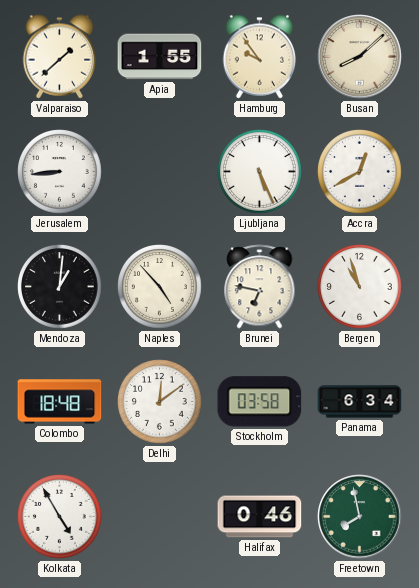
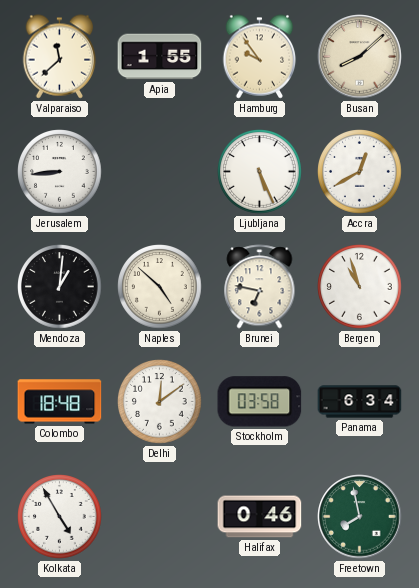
Valparaiso: 1:38 -> 11:38 (60, 57)
Naples: 4:53 -> 4:52 (160, 287)
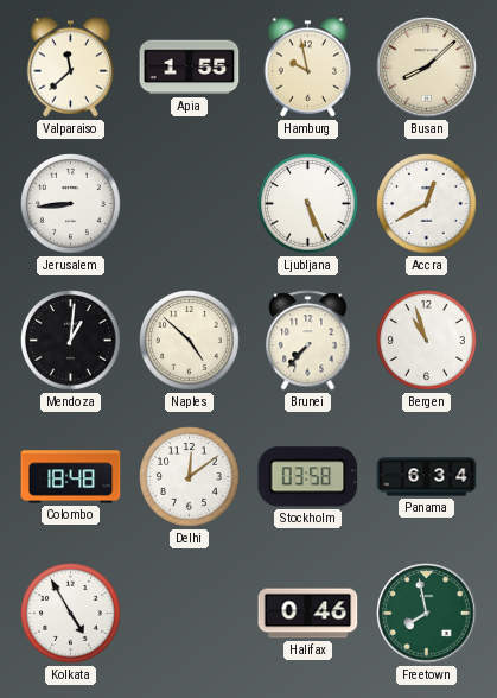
Hamburg: 9:54 -> 9:58 (308, 68)
Brunei: 6:47 -> 7:37 (308, 341)
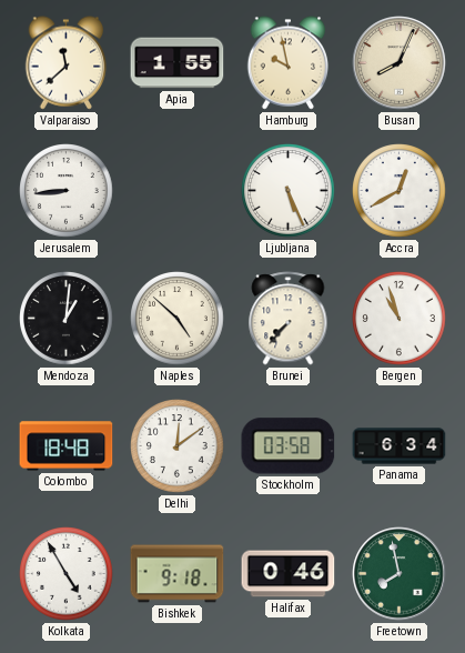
Busan: 8:08 -> 8:04 (400, 63)
Bishkek: none -> 9:18 (178, 574)
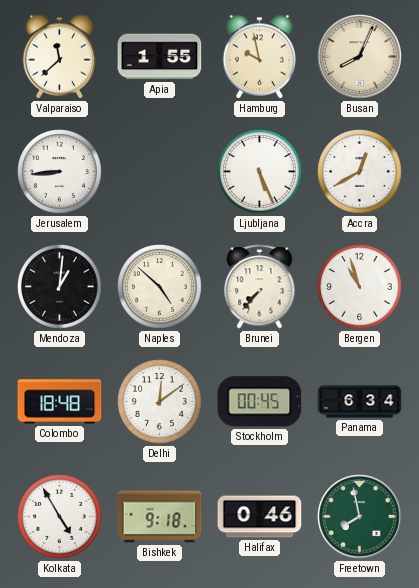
Stockholm: 03:58 -> 00:45 (260, 402)
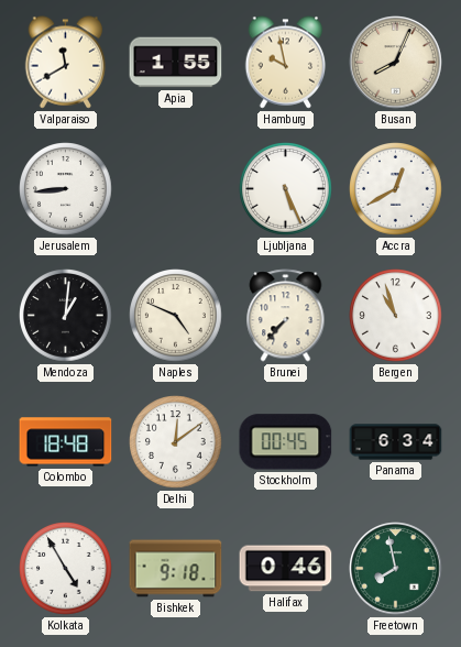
Valparaiso: 11:38 -> 11:40 (66, 63)
Naples: 4:52 -> 4:49 (176, 316)
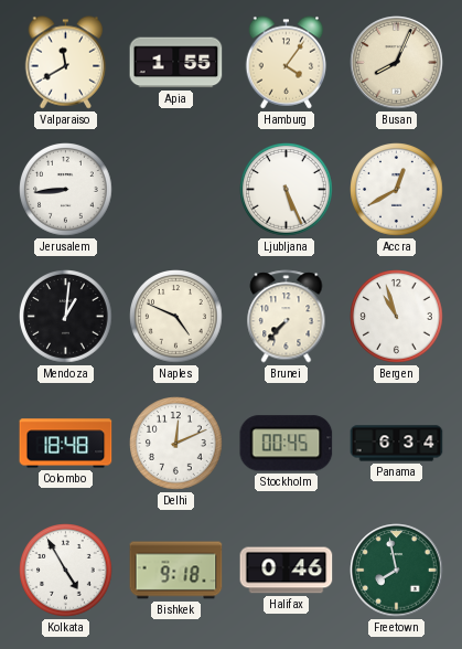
Hamburg: 9:58 -> 4:06 (287, 63)
Delhi: 12:09 -> 12:11 (176, 444)
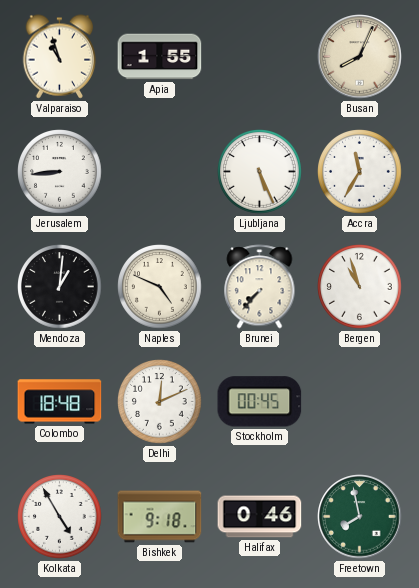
Valparaiso: 11:40 -> 10:57 (60, 57)
Hamburg: 4:06 -> none (287, 63)
Accra: 12:40 -> 11:35 (360, 172)
Panama: 6:34 -> none (397, 444)
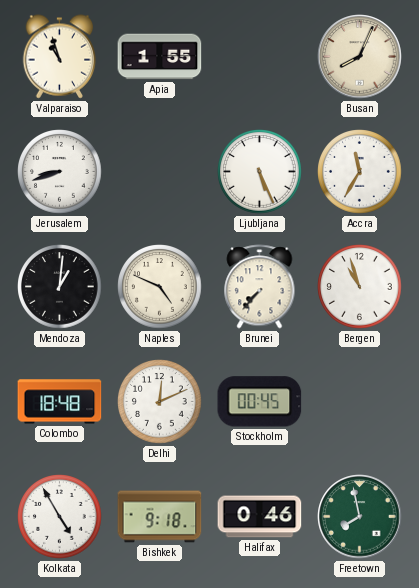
Jerusalem: 8:44 -> 8:42 (60, 172)
